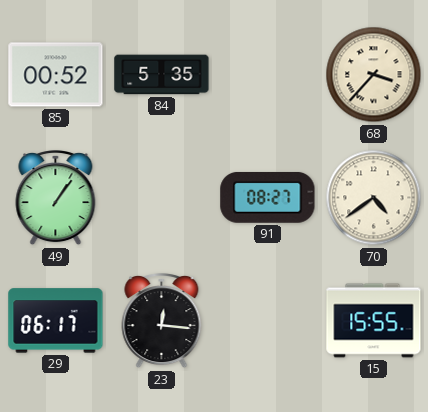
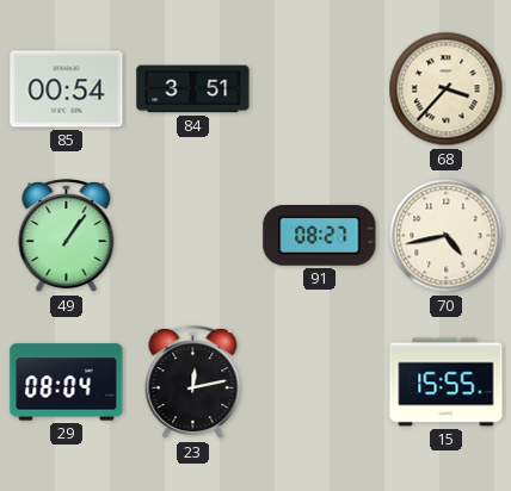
85: 00:52 -> 00:54 (67, 89)
84: 5:35 -> 3:51 (193, 89)
70: 4:39 -> 4:43 (447, 236)
29: 06:17 -> 08:04 (67, 383)
23: 12:16 -> 12:13 (193, 384)
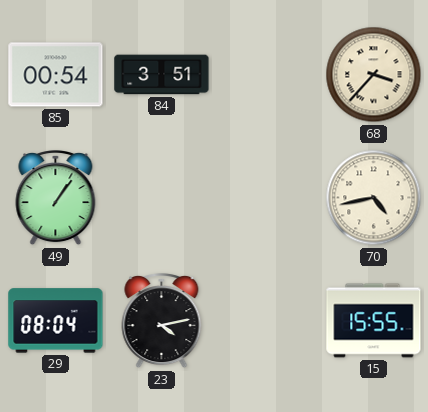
91: 08:27 -> none (320, 235)
23: 12:13 -> 4:13 (162, 322)
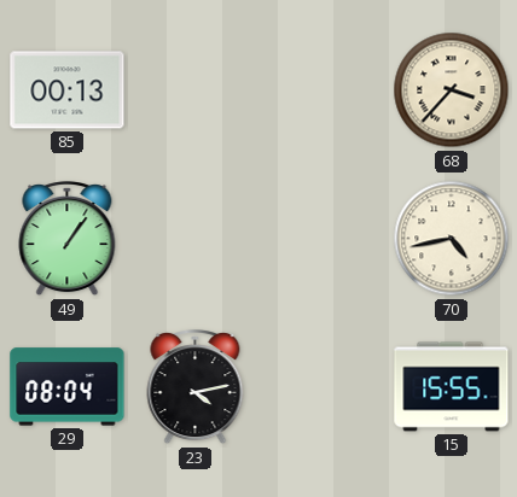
85: 00:54 -> 00:13 (68, 90)
84: 3:51 -> none (162, 75)
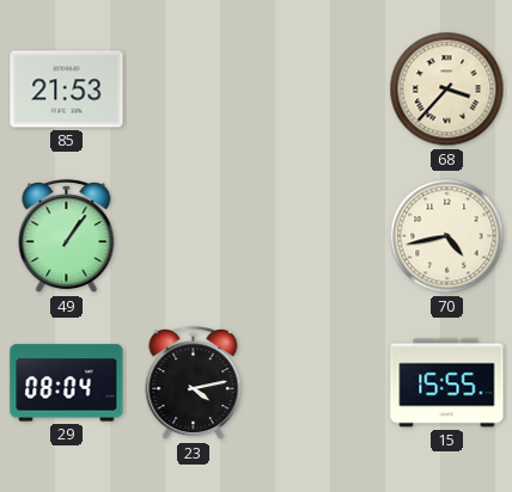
85: 00:13 -> 21:53 (67, 90)
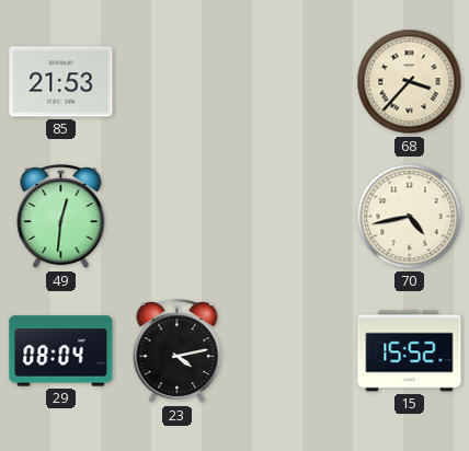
49: 1:06 -> 12:31 (61, 218)
15: 15:55 -> 15:52 (410, 351)
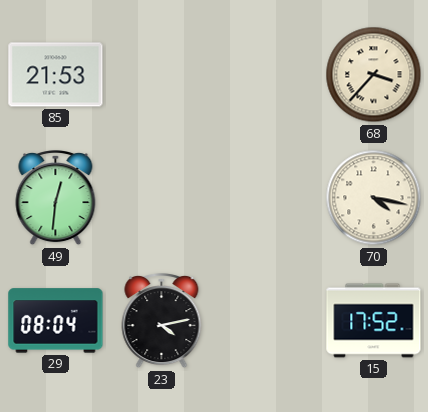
70: 4:43 -> 4:17 (374, 198)
15: 15:52 -> 17:52 (374, 321)
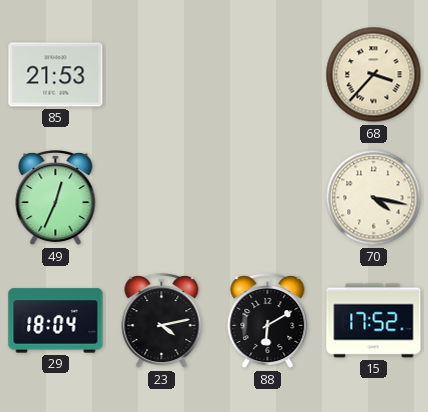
49: 12:31 -> 12:34 (56, 199)
29: 08:04 -> 18:04 (56, 321)
88: none -> 6:10 (268, 322)
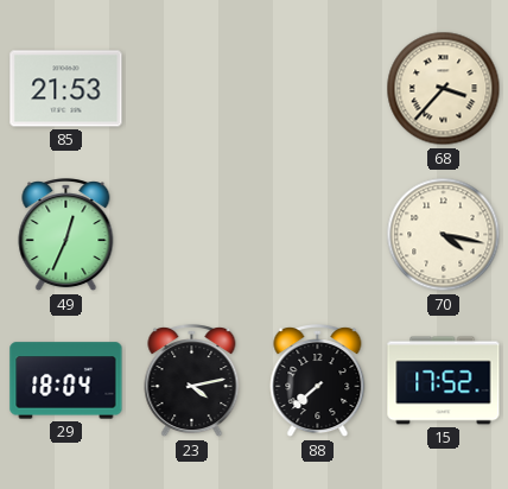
88: 6:10 -> 7:38 (318, 382)
